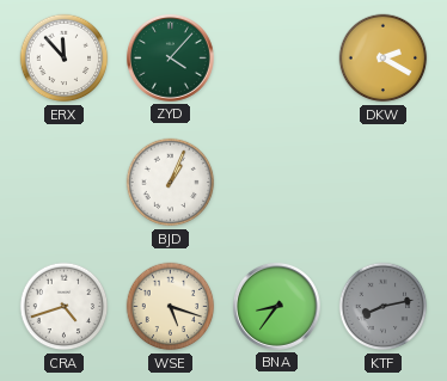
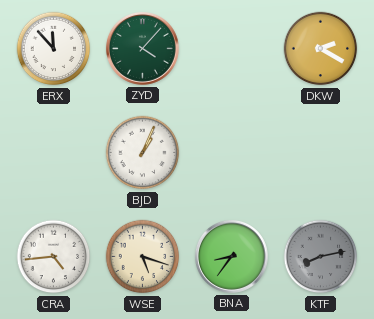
CRA: 4:42 -> 4:44 (54, 257)
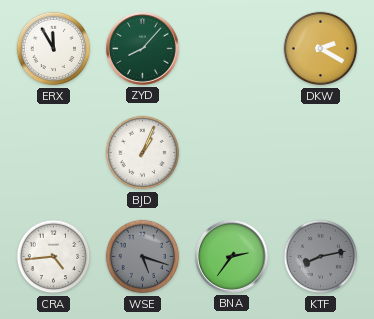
ERX: 11:53 -> 11:55 (54, 49)
ZYD: 4:07 -> 8:07 (142, 48)
WSE dial: cream -> grey (143, 257)
BNA: 8:36 -> 2:36 (231, 256)
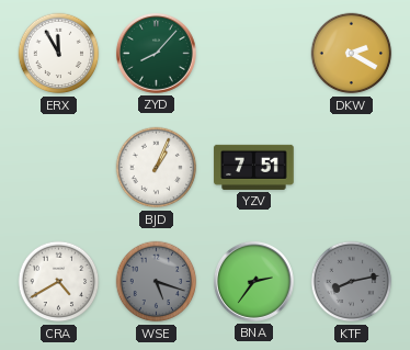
YZV: none -> 7:51 (254, 167)
CRA: 4:44 -> 4:40 (59, 282)
